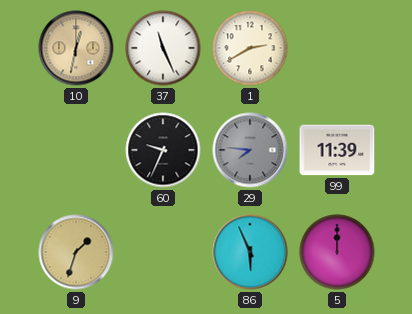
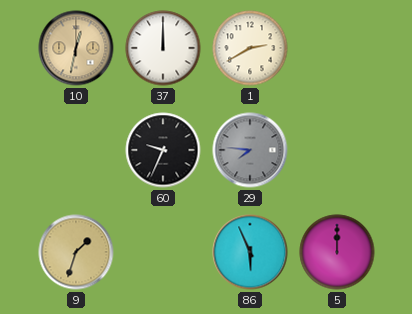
37: 11:26 -> 12:00 (163, 48)
99: 11:39 -> none (337, 150)
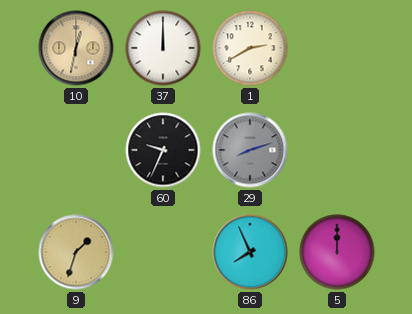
29: 7:46 -> 8:12 (250, 150)
86: 5:56 -> 7:56 (250, 252)
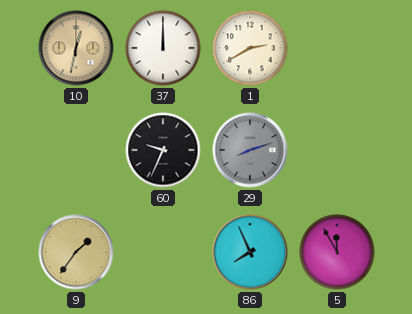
9: 1:33 -> 1:36 (76, 252)
5: 12:00 -> 11:55 (337, 252)
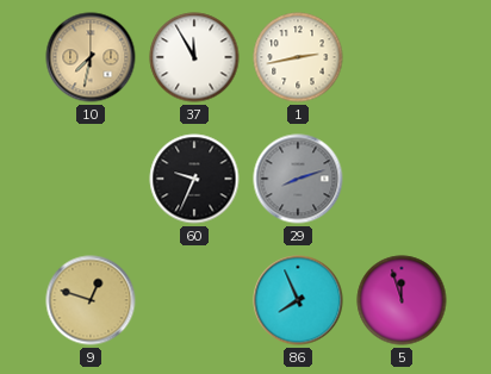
10: 12:32 -> 7:32 (91, 57)
37: 12:00 -> 11:55 (194, 57)
1: 2:40 -> 2:43 (298, 57)
9: 1:36 -> 12:48 (91, 300)
5: 11:55 -> 11:57 (402, 300)
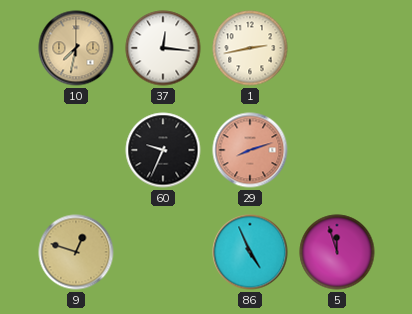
37: 11:55 -> 12:16 (163, 48)
29 dial: grey -> salmon (250, 150)
86: 7:56 -> 4:56 (250, 252)
